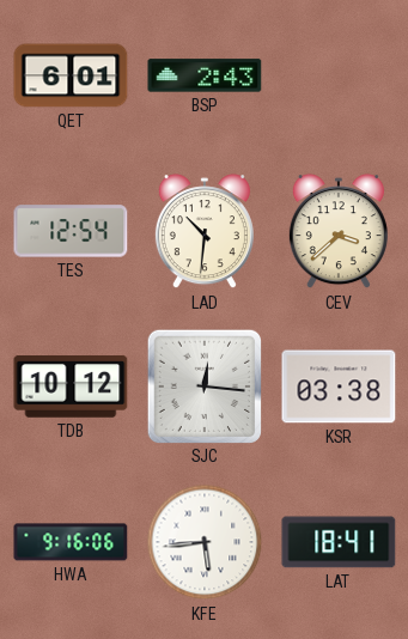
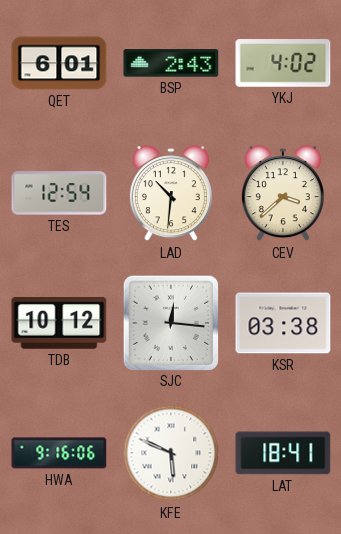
YKJ: none -> 4:02 (283, 63)
KFE: 5:44 -> 5:49 (171, 453)
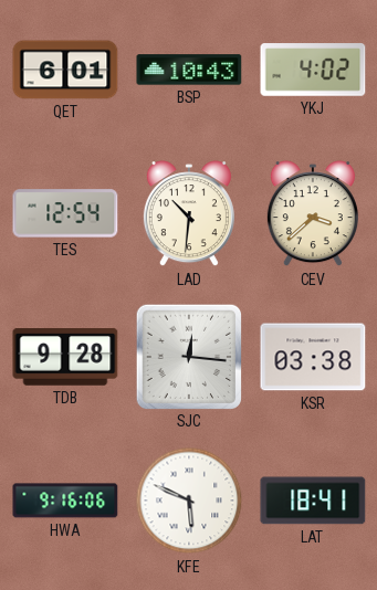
BSP: 2:43 -> 10:43 (189, 70)
TDB: 10:12 -> 9:28 (65, 358)
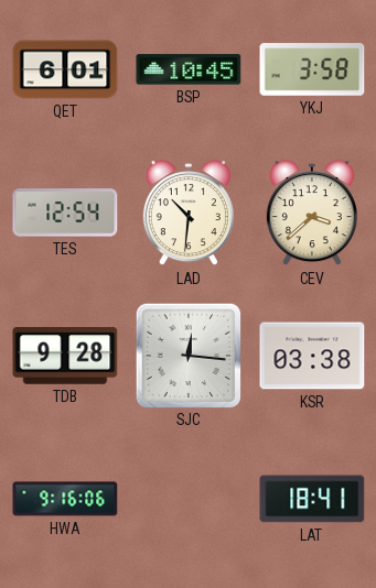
BSP: 10:43 -> 10:45 (189, 69)
YKJ: 4:02 -> 3:58 (312, 69)
KFE: 5:49 -> none (189, 501)
